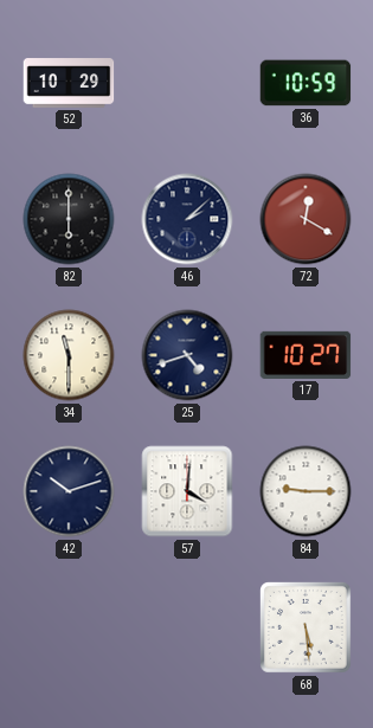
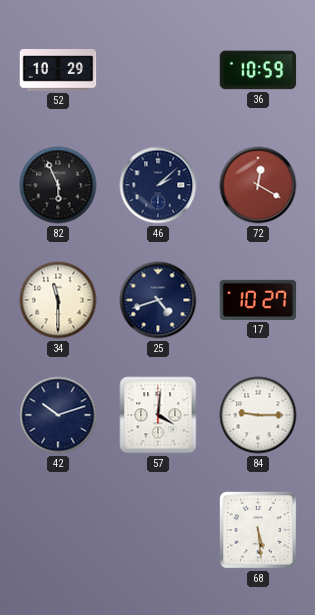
82: 6:00 -> 5:56 (58, 185)
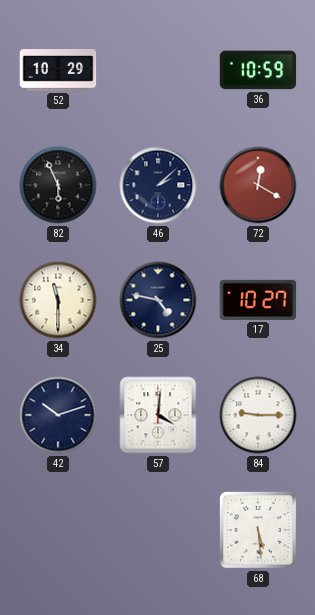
25: 4:42 -> 4:47 (158, 300)
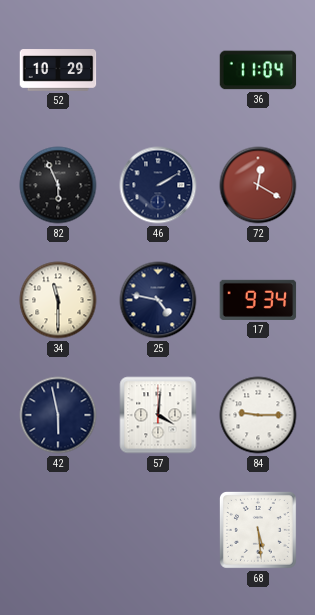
36: 10:59 -> 11:04 (258, 70)
46: 2:08 -> 2:10 (158, 185)
17: 10:27 -> 9:34 (258, 300)
42: 10:12 -> 5:58 (58, 415)
